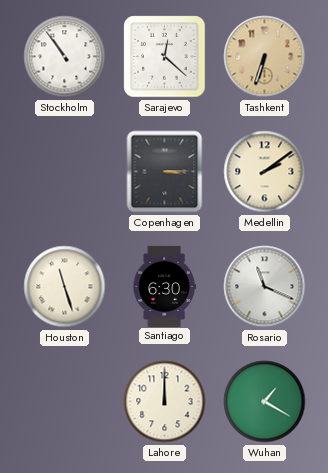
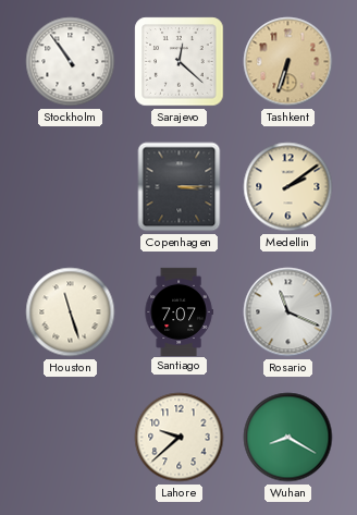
Santiago: 6:30 -> 7:07 (178, 311)
Lahore: 12:00 -> 9:38 (180, 438)
Wuhan: 1:20 -> 8:20 (288, 438)
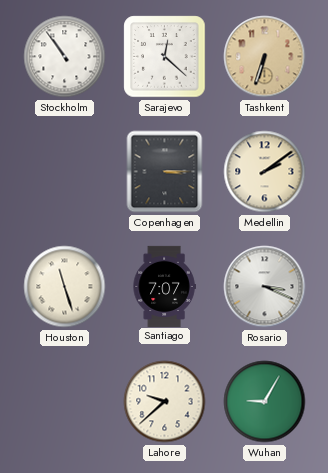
Rosario: 11:19 -> 3:19 (265, 287)
Wuhan: 8:20 -> 9:05 (265, 402)
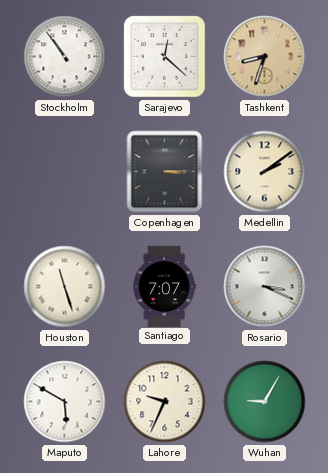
Tashkent: 6:33 -> 8:33 (265, 57)
Maputo: none -> 5:50 (65, 402)
Lahore: 9:38 -> 9:34 (165, 402)
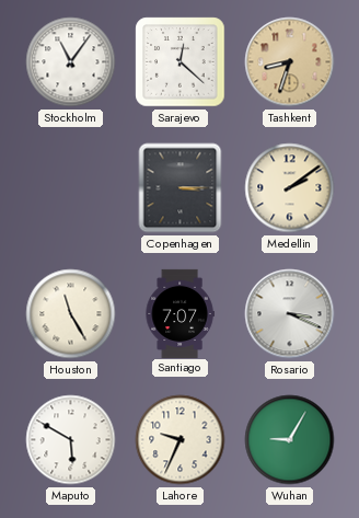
Stockholm: 10:54 -> 11:06 (71, 62)
Houston: 11:27 -> 11:25 (71, 314)
